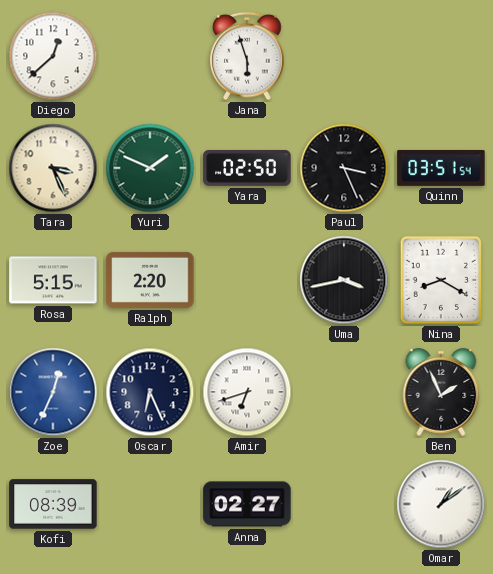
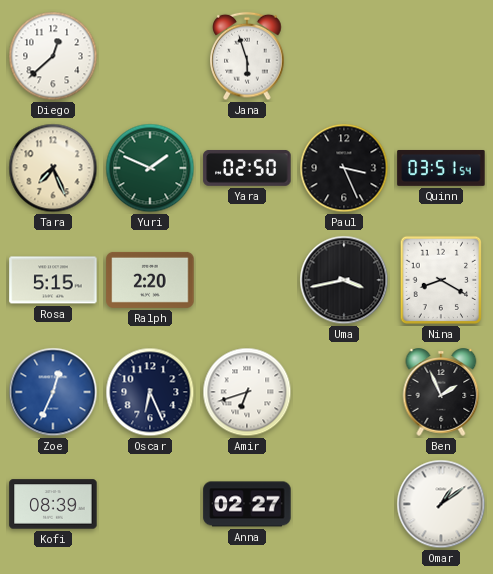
Tara: 3:26 -> 7:26 (53, 168)
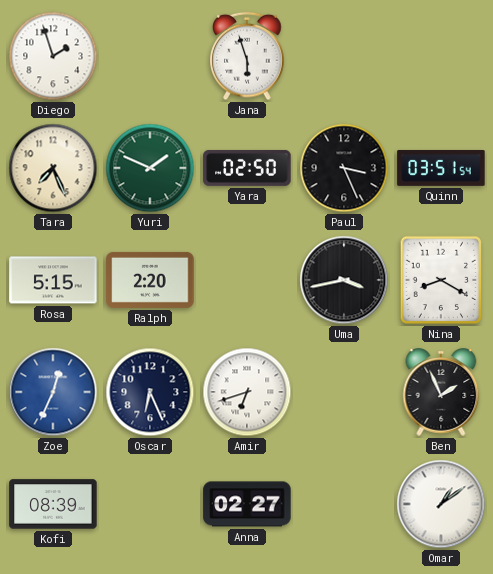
Diego: 12:38 -> 1:57 (53, 56)
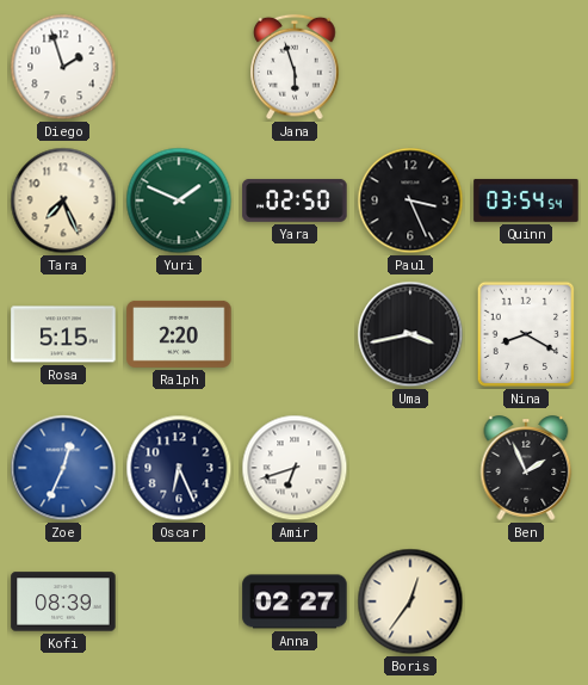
Quinn: 03:51 -> 03:54 (526, 200)
Boris: none -> 12:36 (410, 601)
Omar: 1:09 -> none (441, 504)
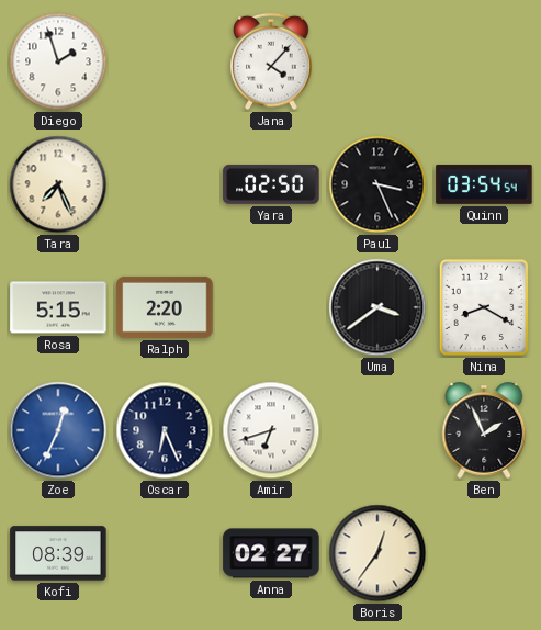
Jana: 5:57 -> 4:07 (271, 61)
Yuri: 1:49 -> none (179, 200)
Uma: 3:43 -> 3:39 (377, 307)
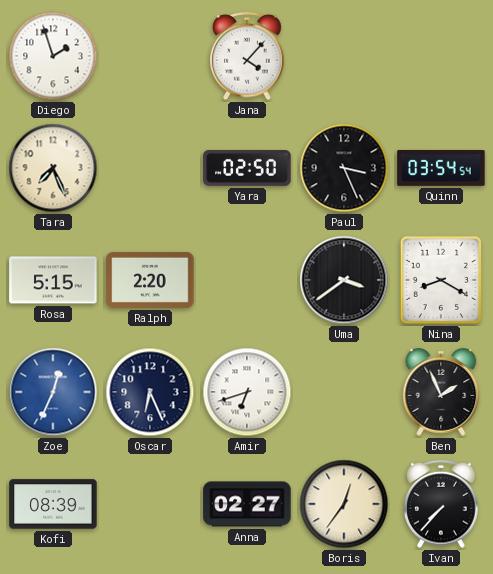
Ivan: none -> 7:37 (441, 504)
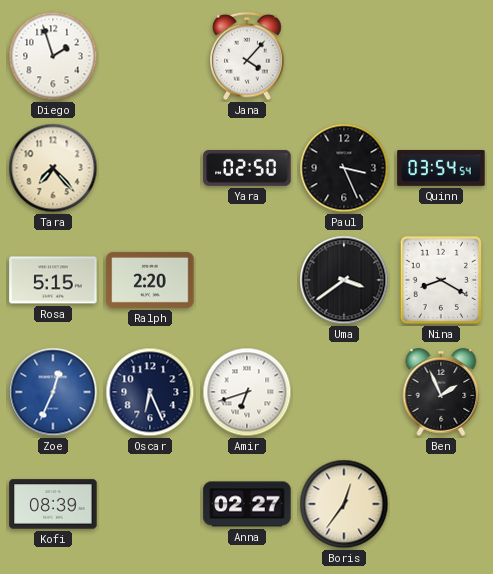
Tara: 7:26 -> 7:23 (53, 168)
Ivan: 7:37 -> none (441, 504)
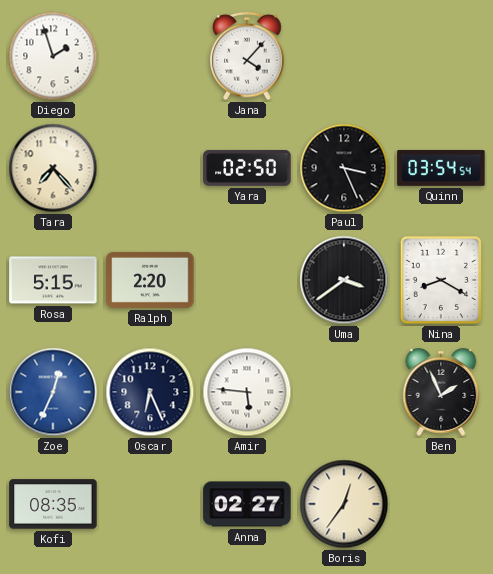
Amir: 6:42 -> 5:46 (247, 392)
Kofi: 08:39 -> 08:35 (53, 504)
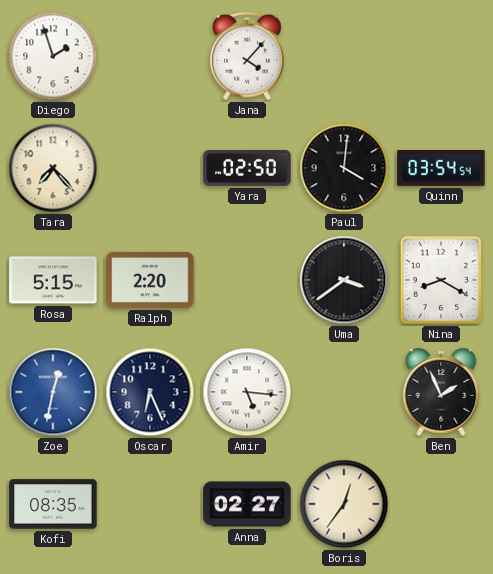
Paul: 3:26 -> 4:01 (344, 168)
Zoe: 12:34 -> 12:32 (53, 392)
Amir: 5:46 -> 5:16 (247, 392)
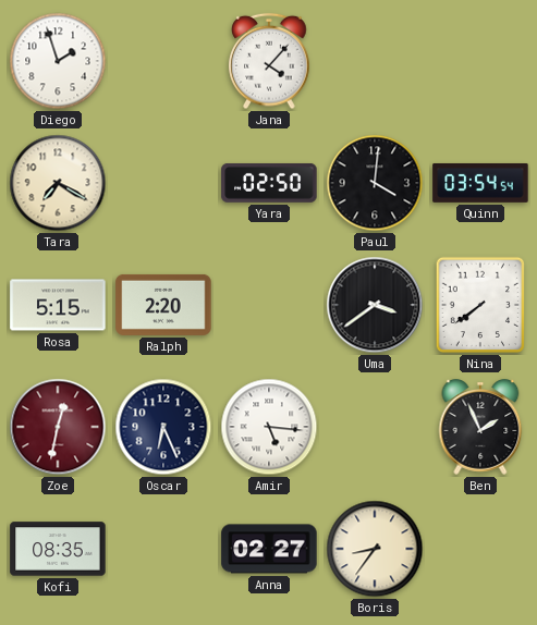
Tara: 7:23 -> 7:20 (58, 183)
Nina: 8:20 -> 7:39 (479, 305)
Zoe dial: blue -> burgundy (58, 427)
Boris: 12:36 -> 8:36 (375, 549)
